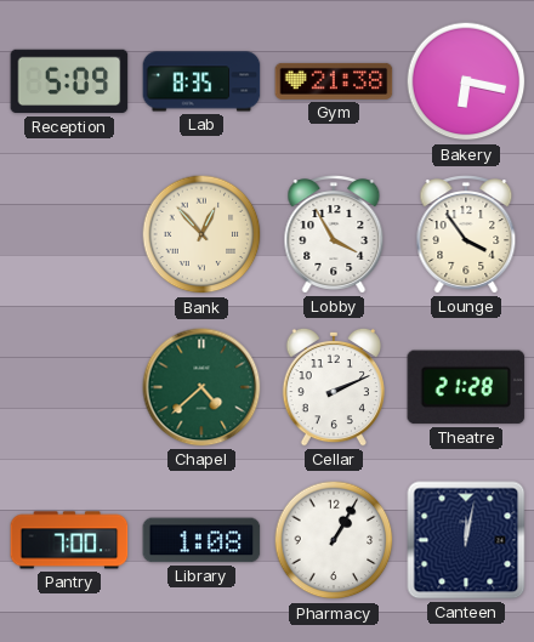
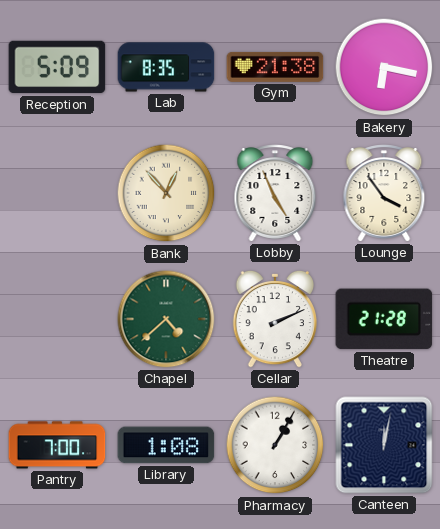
Lobby: 3:55 -> 4:56 (275, 193)
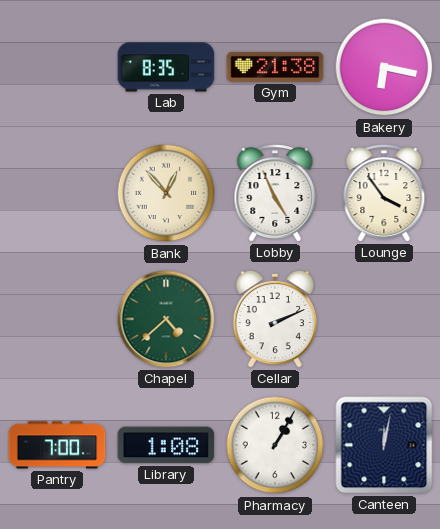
Reception: 5:09 -> none (57, 67)
Theatre: 21:28 -> none (384, 319)
